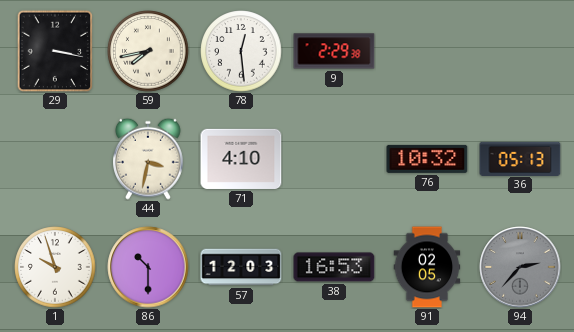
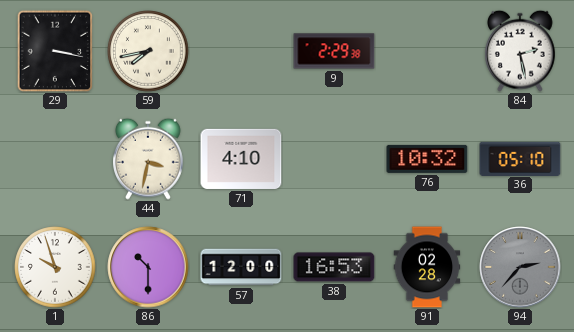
78: 12:29 -> none (241, 51)
84: none -> 2:28 (521, 51)
36: 05:13 -> 05:10 (520, 158)
57: 12:03 -> 12:00 (241, 267)
91: 02:05 -> 02:28 (427, 267)
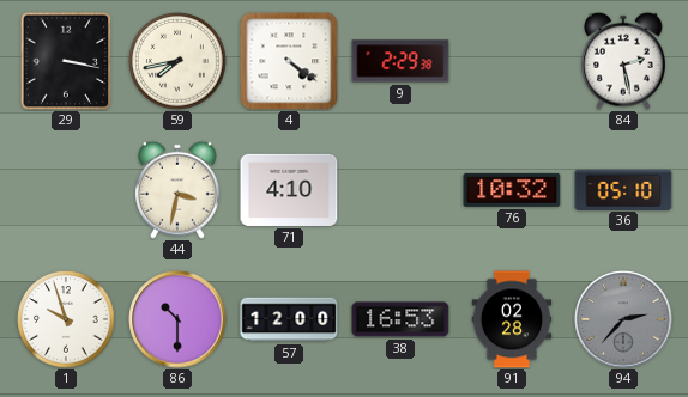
4: none -> 4:21 (289, 61)
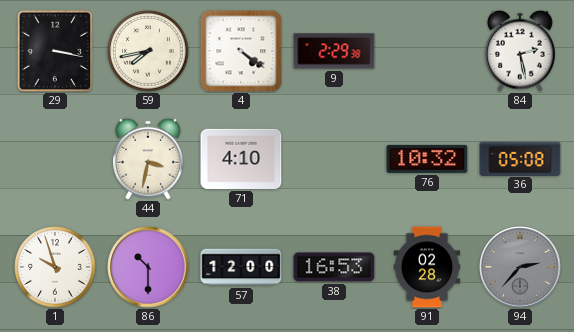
36: 05:10 -> 05:08 (520, 158)
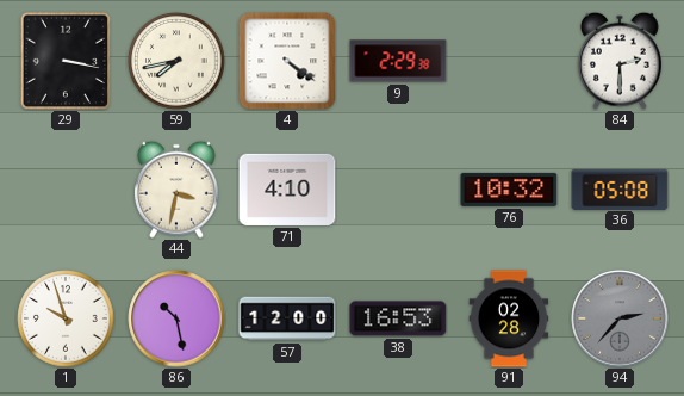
84: 2:28 -> 2:30 (621, 61)
86: 10:30 -> 10:28 (176, 318)
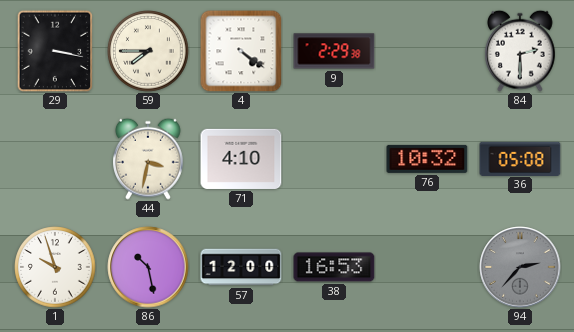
59: 7:43 -> 7:45 (148, 51)
91: 02:28 -> none (509, 318)
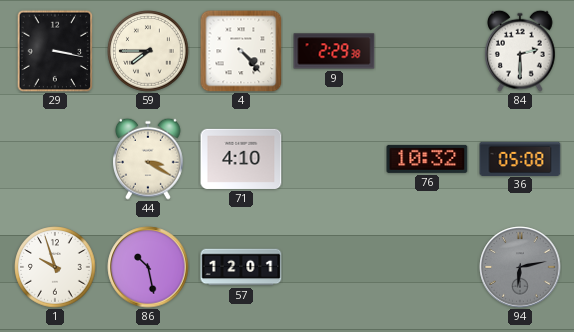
4: 4:21 -> 4:23 (241, 51)
44: 3:32 -> 3:20 (149, 159)
57: 12:00 -> 12:01 (241, 267)
38: 16:53 -> none (334, 267)
94: 2:37 -> 6:13 (520, 267)
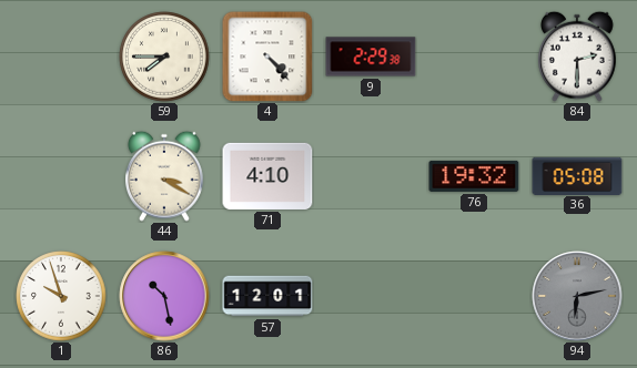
29: 3:17 -> none (55, 51)
76: 10:32 -> 19:32 (474, 176)
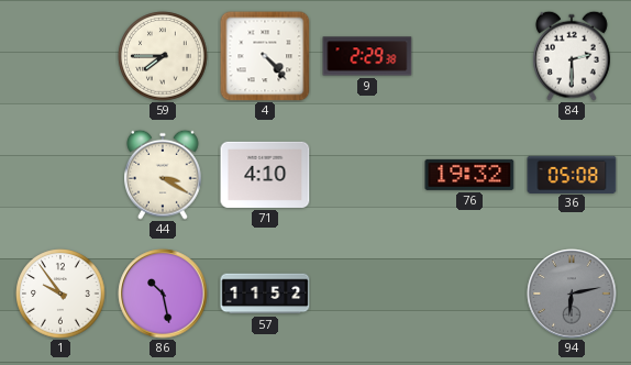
1: 9:57 -> 9:54 (60, 294)
57: 12:01 -> 11:52 (265, 294)
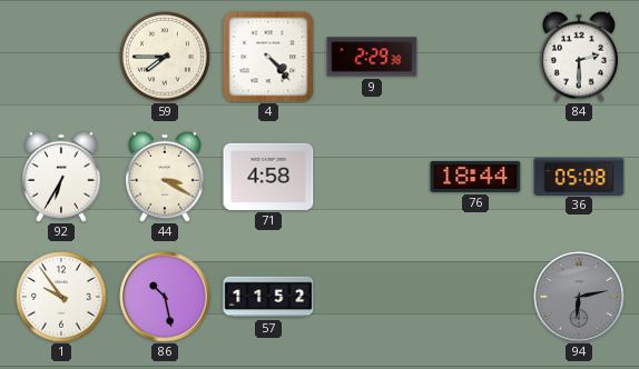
92: none -> 6:35 (62, 177)
71: 4:10 -> 4:58 (268, 177)
76: 19:32 -> 18:44 (475, 177)
